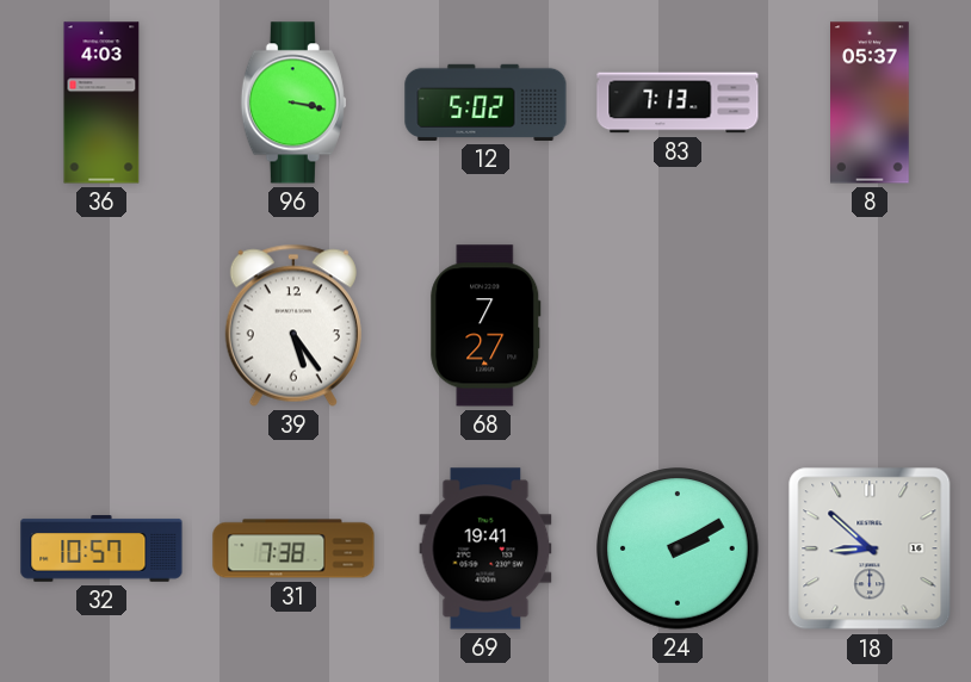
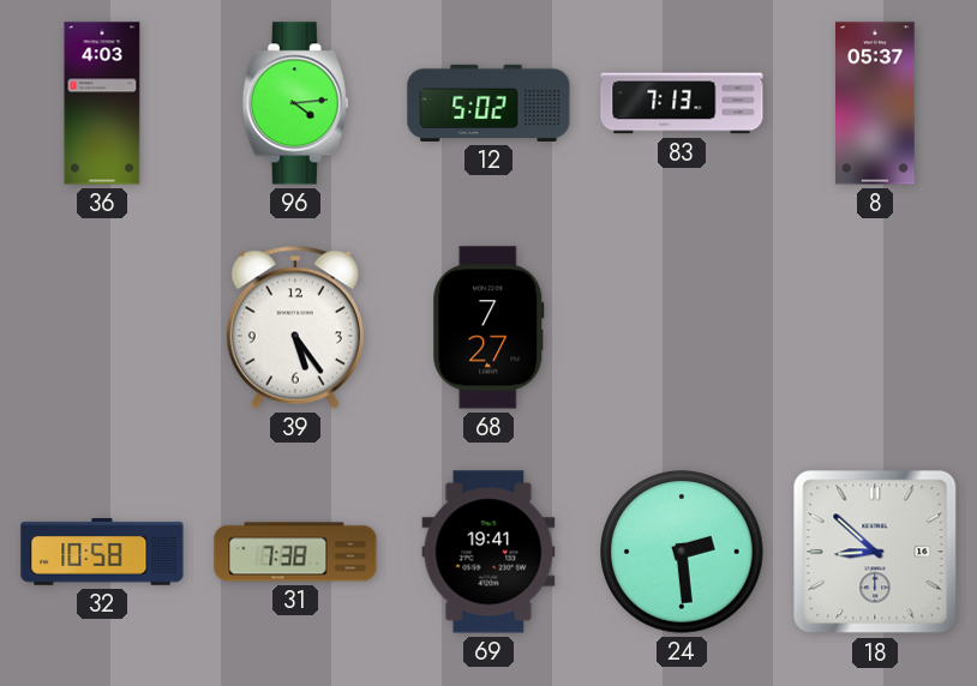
96: 3:17 -> 4:14 (295, 103)
32: 10:57 -> 10:58 (102, 552)
24: 2:10 -> 2:29 (682, 552)
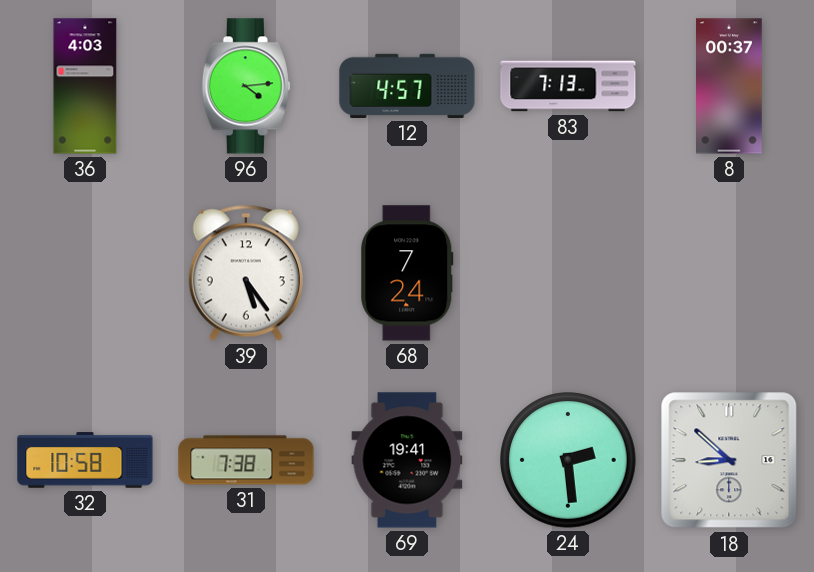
12: 5:02 -> 4:57 (407, 86)
8: 05:37 -> 00:37 (729, 86)
68: 7:27 -> 7:24 (407, 273)
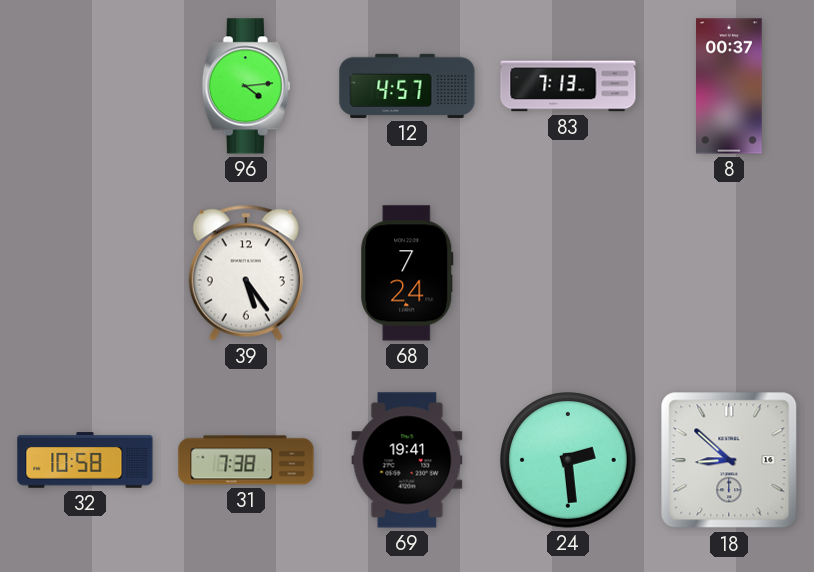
36: 4:03 -> none (85, 86)
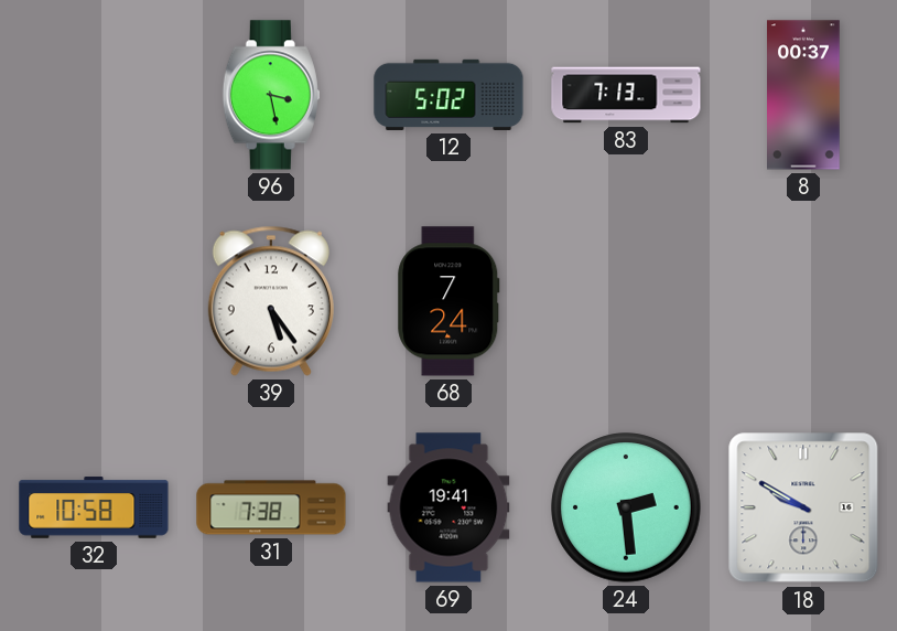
96: 4:14 -> 3:28 (271, 95)
12: 4:57 -> 5:02 (448, 95)
18: 8:52 -> 9:50 (803, 507)
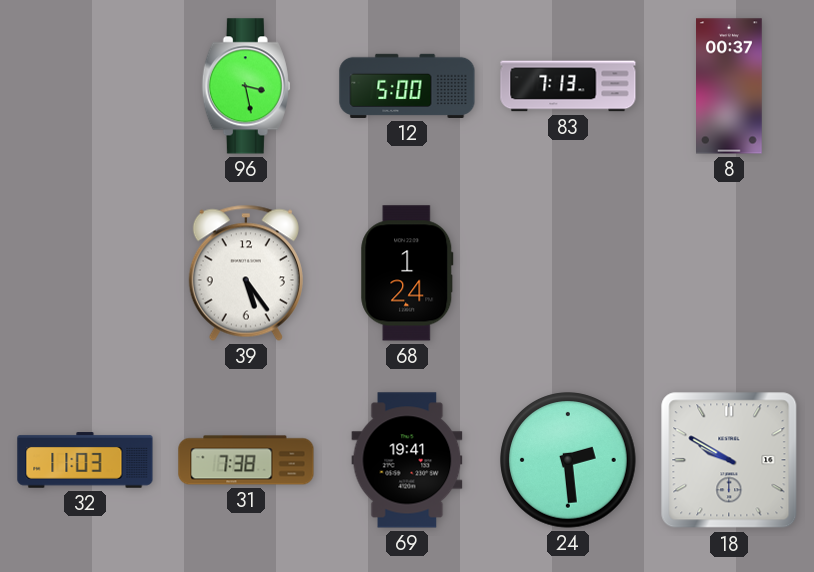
12: 5:02 -> 5:00 (407, 86)
68: 7:24 -> 1:24 (407, 273)
32: 10:58 -> 11:03 (85, 460)
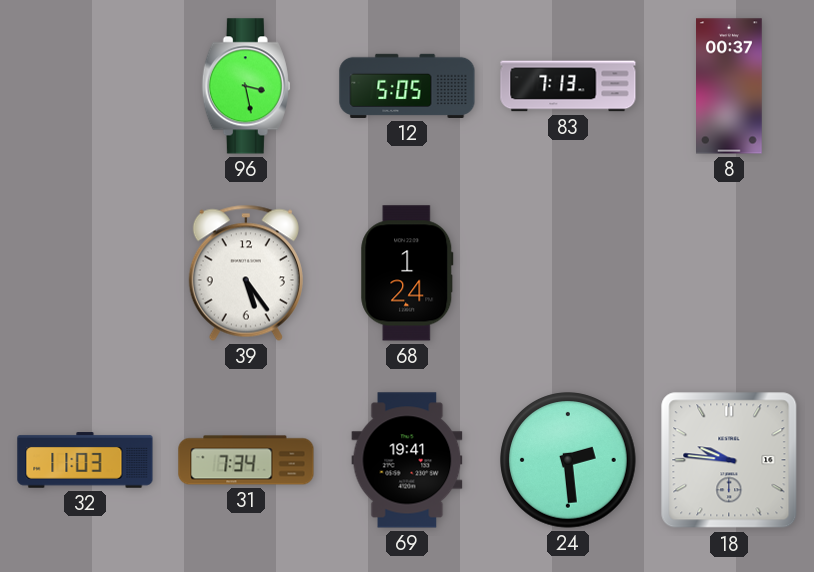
12: 5:00 -> 5:05 (407, 86)
31: 7:38 -> 7:34 (246, 460)
18: 9:50 -> 9:46 (729, 460)
